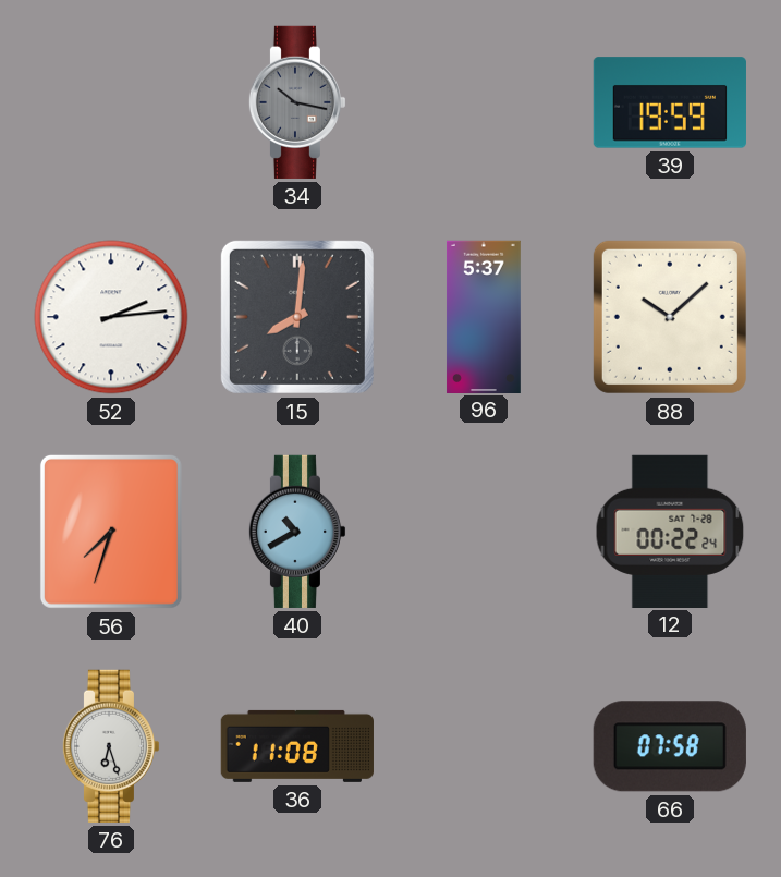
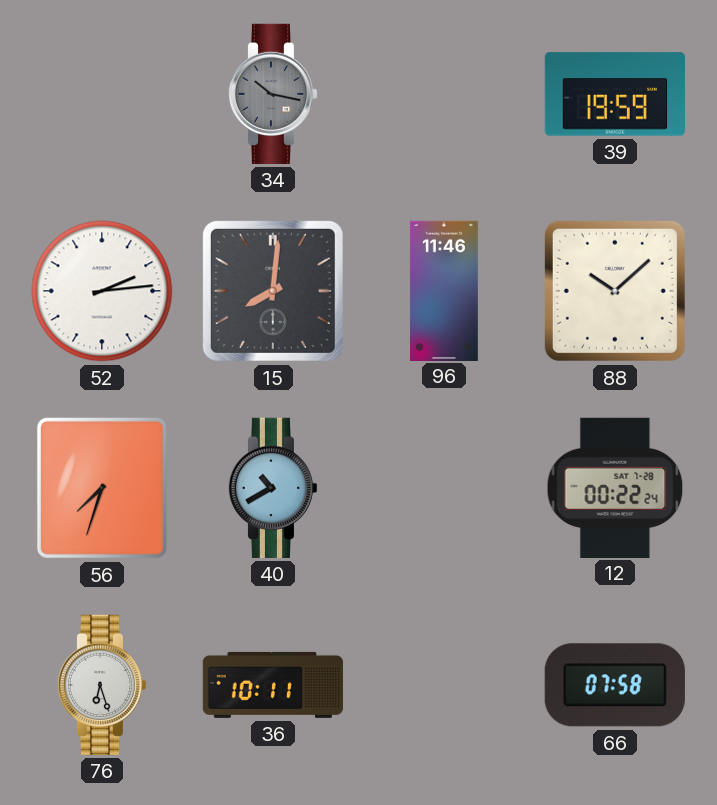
96: 5:37 -> 11:46 (444, 290)
36: 11:08 -> 10:11 (273, 685)
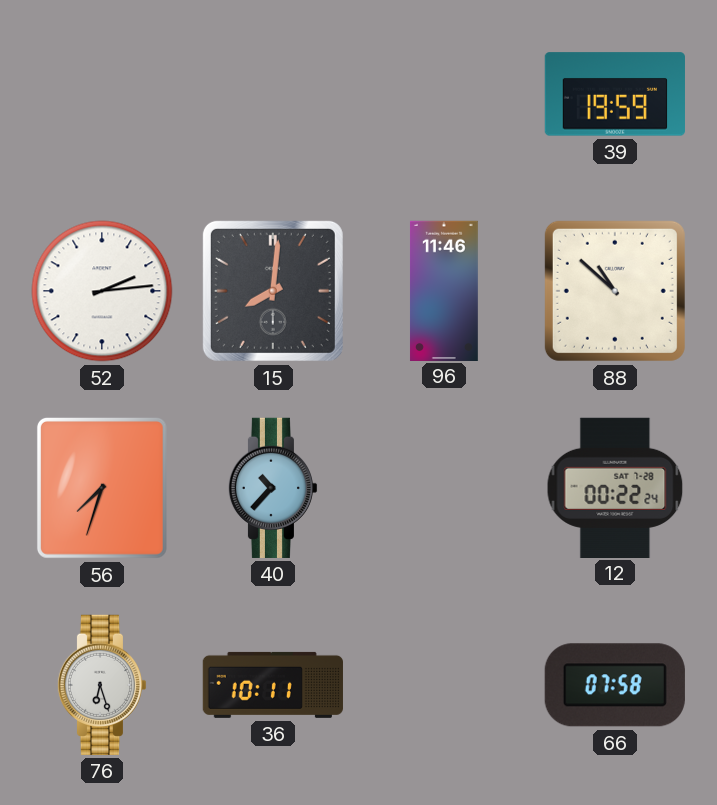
34: 10:17 -> none (273, 94)
88: 10:08 -> 10:52 (615, 291)
40: 10:40 -> 10:37 (273, 488)
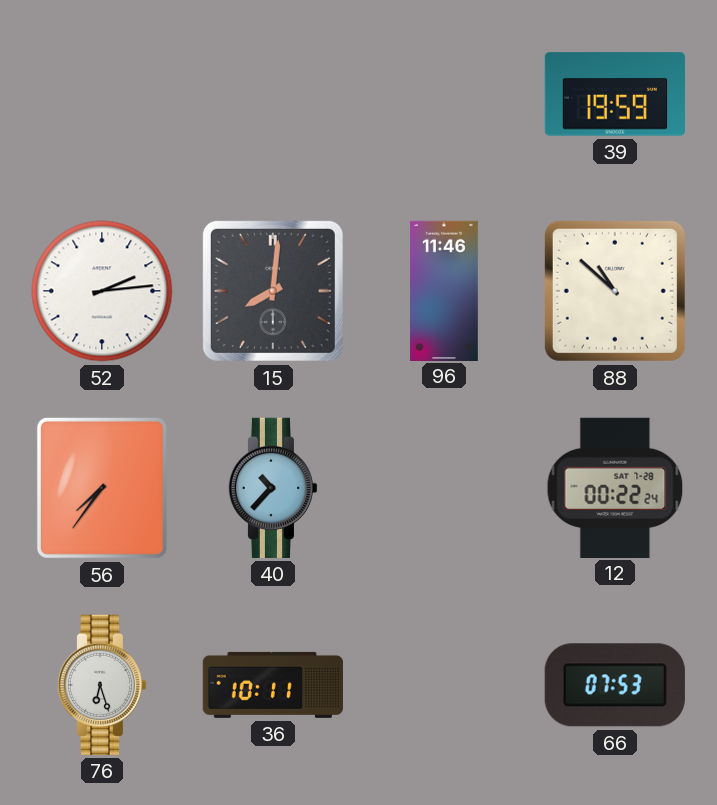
56: 7:33 -> 7:36 (102, 488)
66: 07:58 -> 07:53 (615, 685)
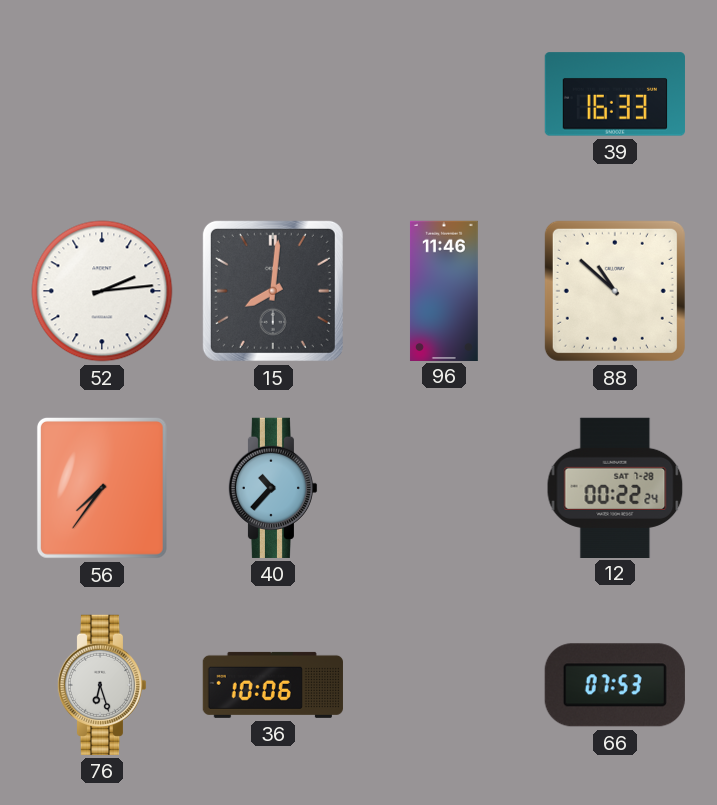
39: 19:59 -> 16:33 (614, 94)
36: 10:11 -> 10:06 (273, 685)
